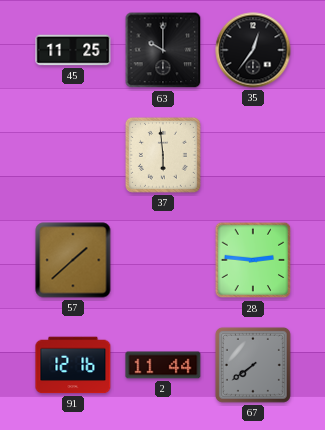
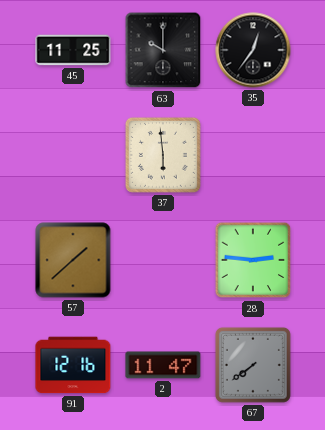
2: 11:44 -> 11:47 (163, 365)
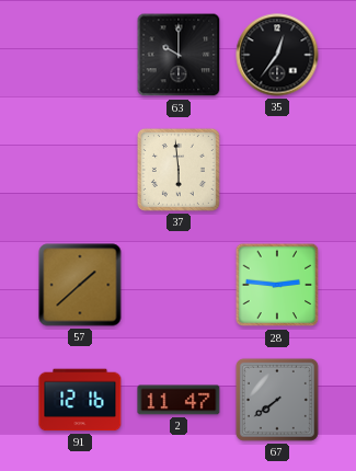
45: 11:25 -> none (73, 50)
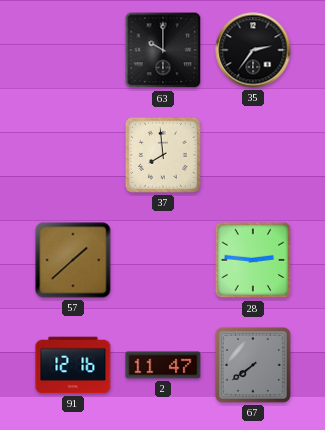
35: 12:36 -> 2:36 (253, 50)
37: 5:59 -> 7:59 (163, 155)
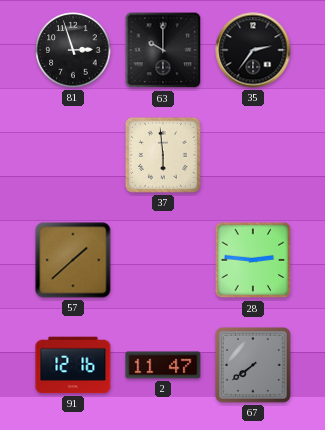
81: none -> 2:57 (73, 50)
37: 7:59 -> 5:59 (163, 155)
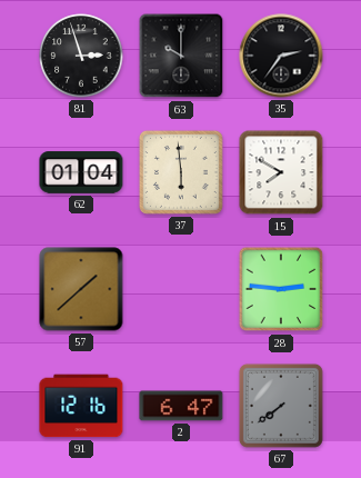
62: none -> 01:04 (81, 172)
15: none -> 7:50 (281, 172)
2: 11:47 -> 6:47 (181, 406)
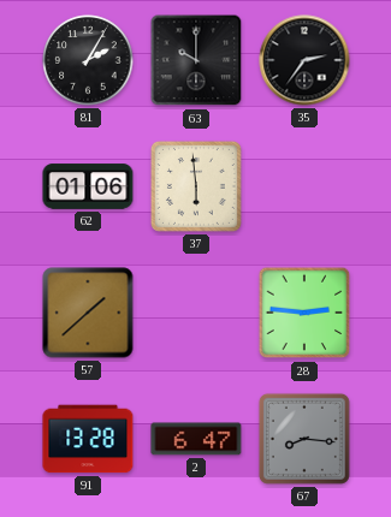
81: 2:57 -> 2:05 (88, 60)
62: 01:04 -> 01:06 (88, 186)
15: 7:50 -> none (281, 172)
91: 12:16 -> 13:28 (88, 439)
67: 7:39 -> 8:16 (304, 439)
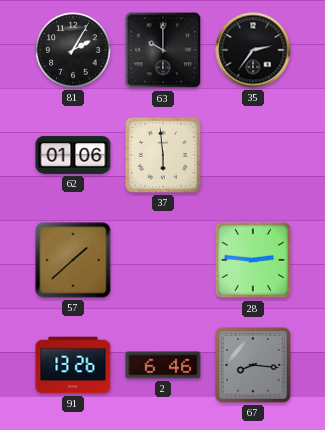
91: 13:28 -> 13:26 (73, 365)
2: 6:47 -> 6:46 (163, 365)
